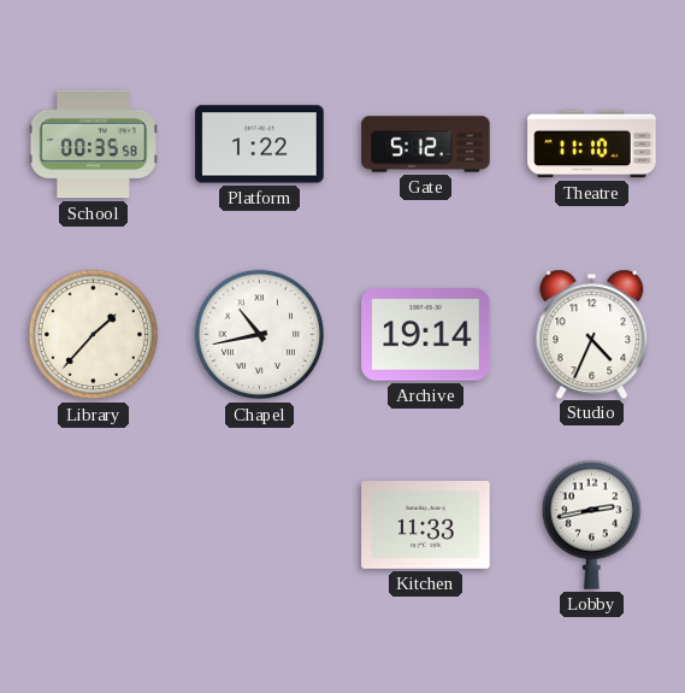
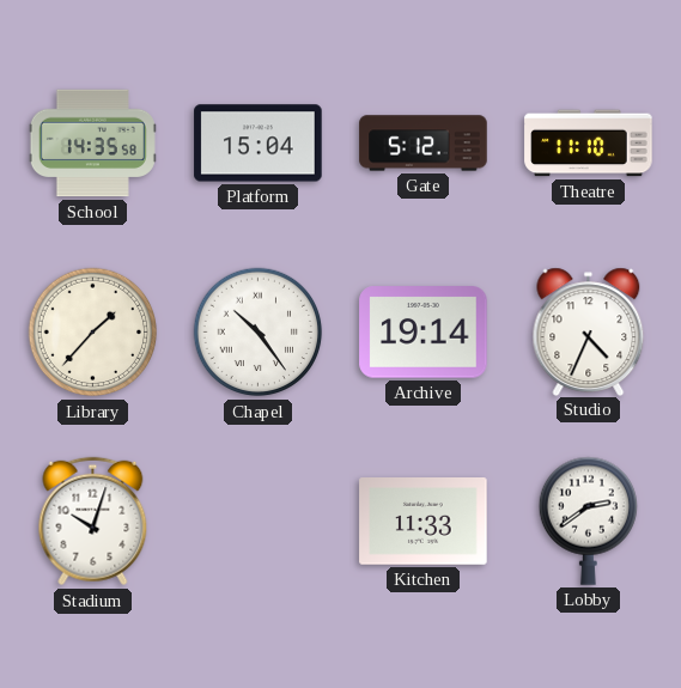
School: 00:35 -> 14:35 (92, 144)
Platform: 1:22 -> 15:04 (259, 144)
Chapel: 10:43 -> 10:24 (259, 333)
Stadium: none -> 10:03 (93, 522)
Lobby: 2:43 -> 2:39 (588, 520)
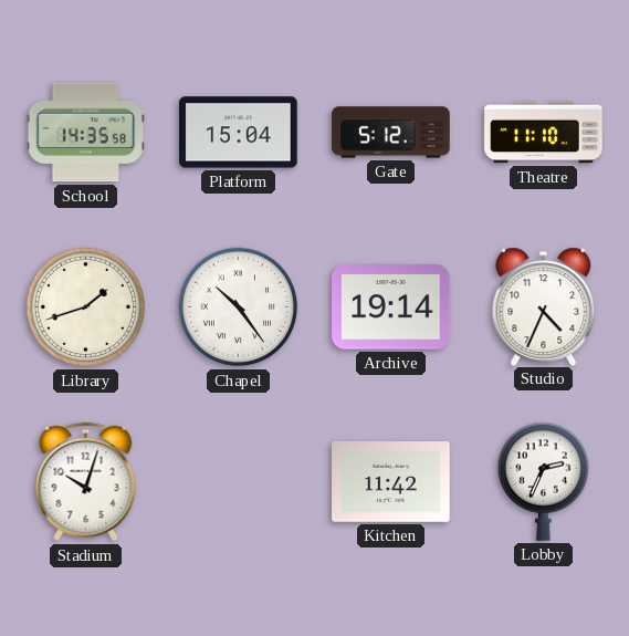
Library: 1:37 -> 1:42 (86, 307)
Kitchen: 11:33 -> 11:42 (391, 482)
Lobby: 2:39 -> 2:34 (543, 481)
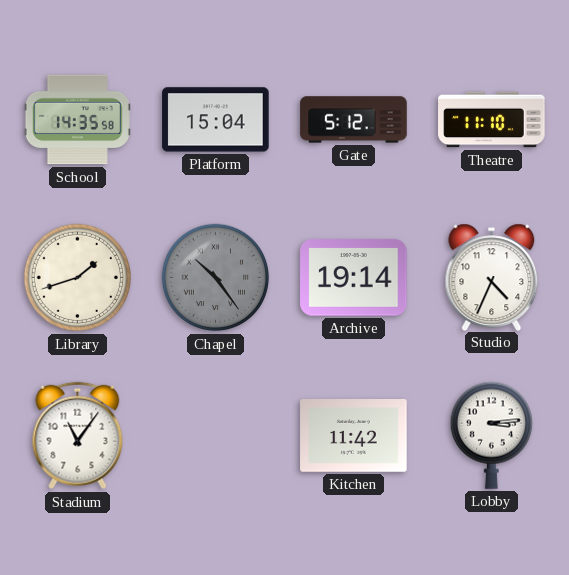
Chapel dial: white -> grey (216, 278)
Stadium: 10:03 -> 11:06 (78, 436)
Lobby: 2:34 -> 3:14 (491, 435)
